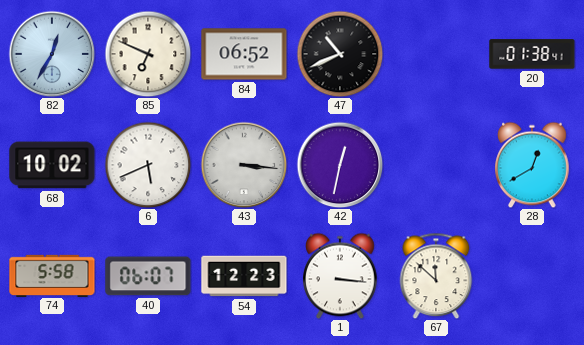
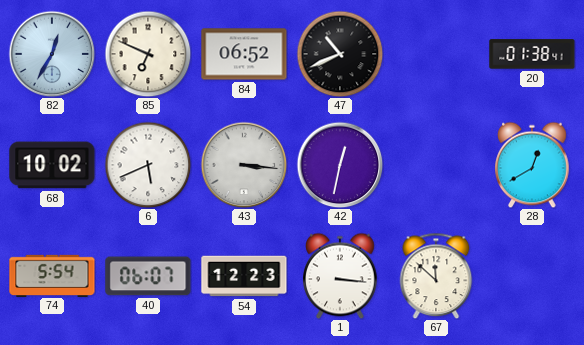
74: 5:58 -> 5:54 (52, 275)
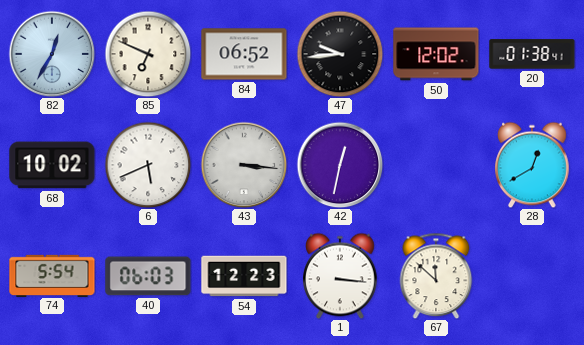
47: 10:41 -> 9:44 (340, 54)
50: none -> 12:02 (436, 54)
40: 06:07 -> 06:03 (148, 276)
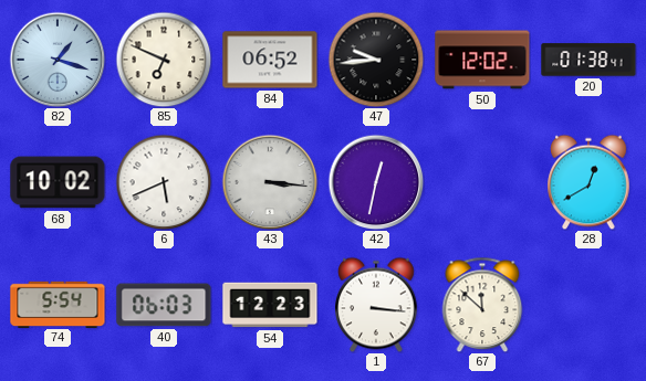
82: 12:35 -> 1:18 (58, 60)
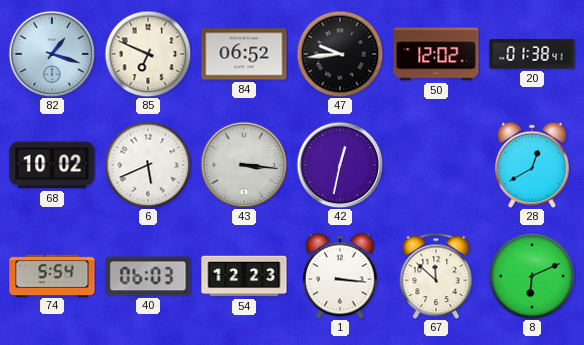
8: none -> 6:11 (532, 276)
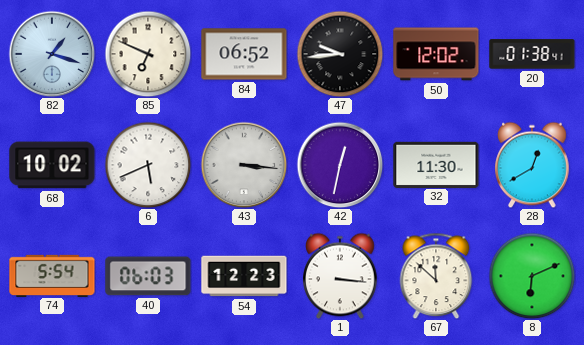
32: none -> 11:30 (436, 164)
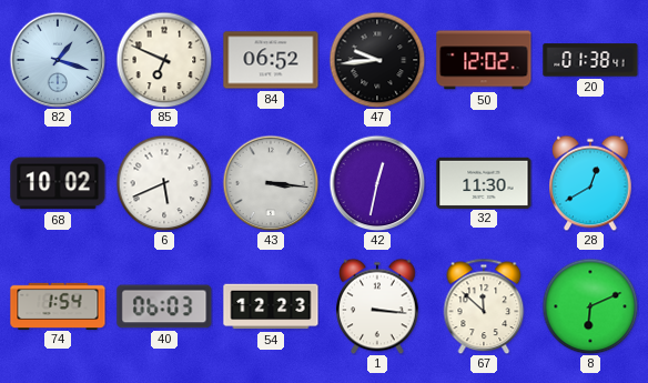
74: 5:54 -> 1:54 (58, 305)
